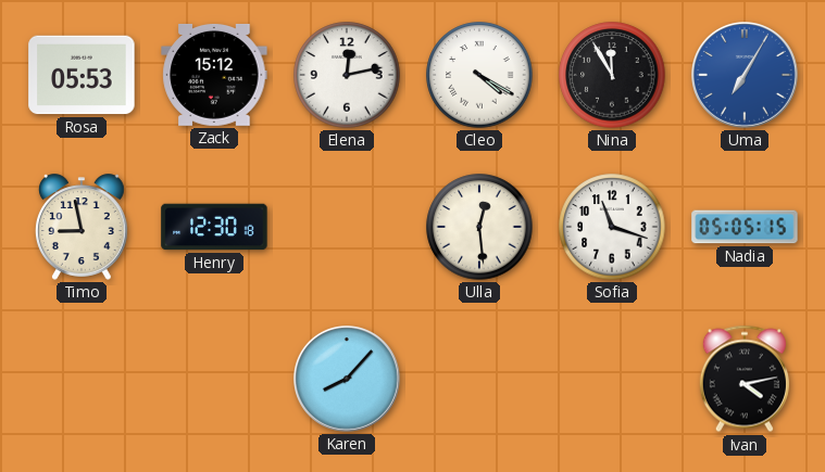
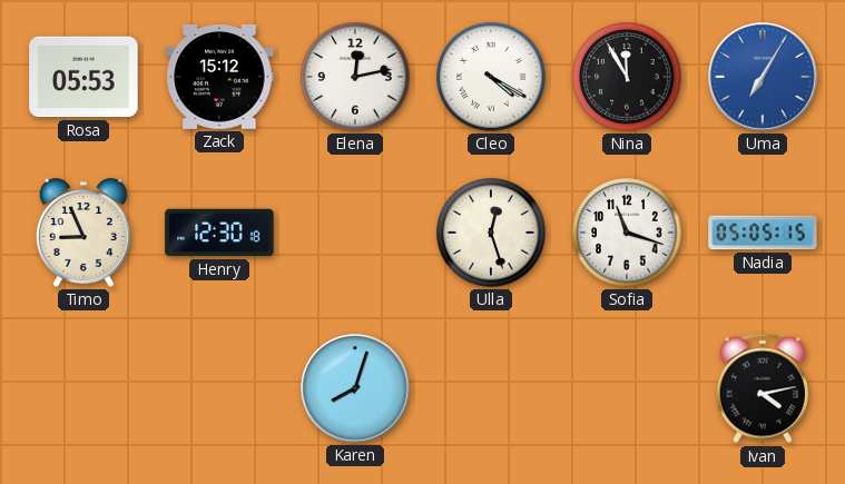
Timo: 8:58 -> 8:56 (83, 233)
Ulla: 12:29 -> 12:27 (491, 233)
Karen: 8:07 -> 8:03 (356, 389)
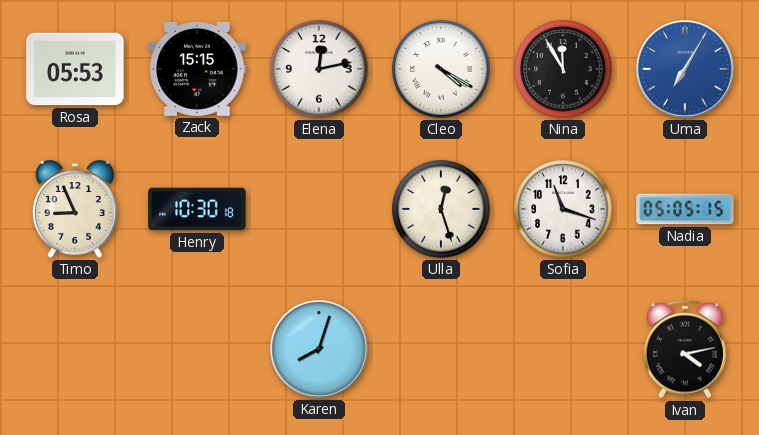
Zack: 15:12 -> 15:15 (197, 69)
Henry: 12:30 -> 10:30 (197, 209)
